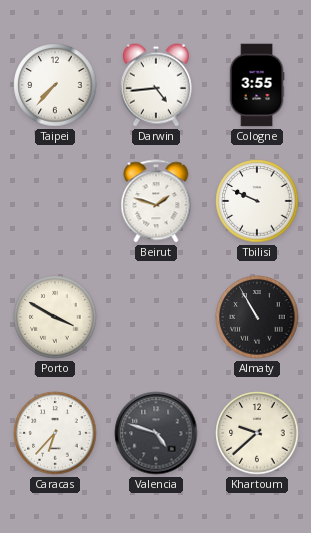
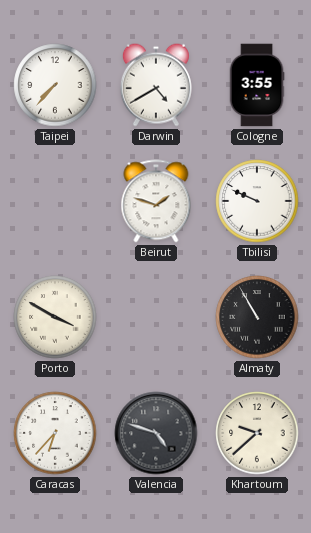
Darwin: 4:44 -> 4:40 (156, 85)
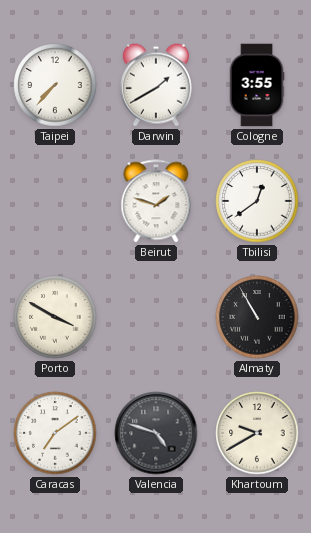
Darwin: 4:40 -> 1:40 (156, 85)
Tbilisi: 9:49 -> 12:39 (257, 201)
Caracas: 6:37 -> 7:09 (55, 433)
Khartoum: 9:38 -> 9:40 (257, 433)
